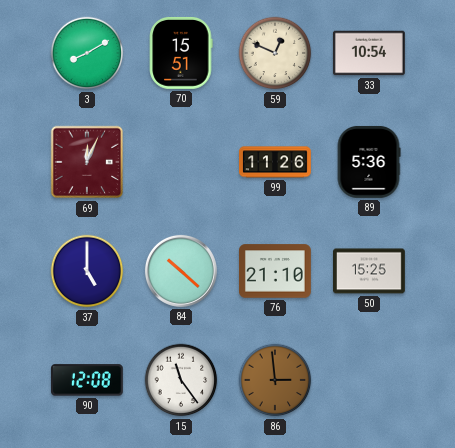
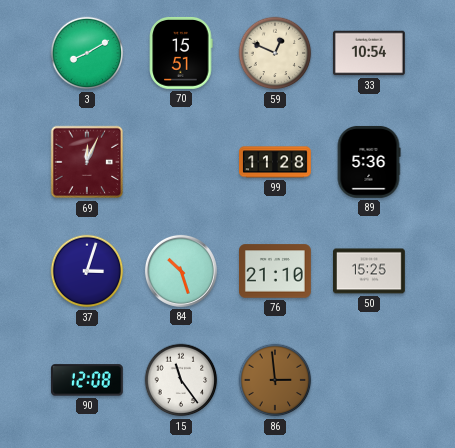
99: 11:26 -> 11:28 (276, 162)
37: 5:00 -> 3:03 (87, 271)
84: 10:22 -> 10:27 (181, 271)
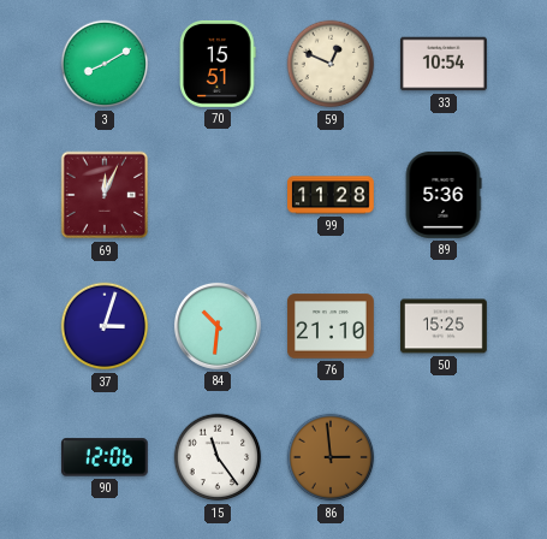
84: 10:27 -> 10:31 (218, 326)
90: 12:08 -> 12:06 (105, 457)
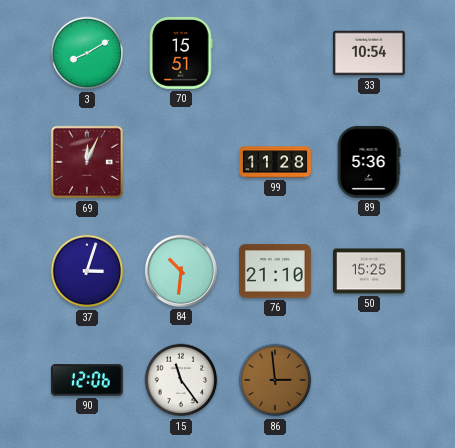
59: 12:49 -> none (331, 64)
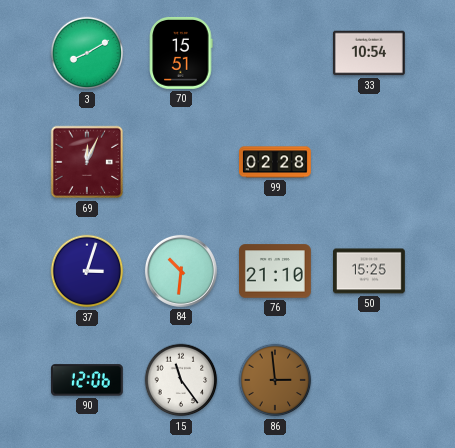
99: 11:28 -> 02:28 (276, 162)
89: 5:36 -> none (369, 162)
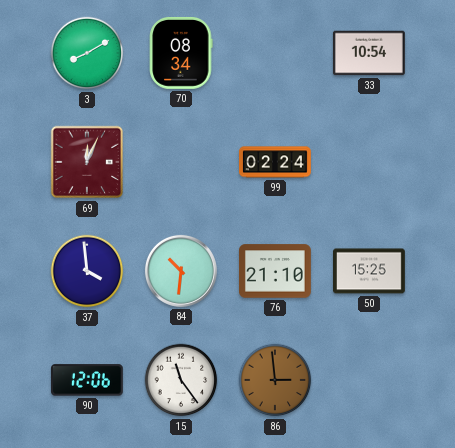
70: 15:51 -> 08:34 (181, 53)
99: 02:28 -> 02:24 (276, 162)
37: 3:03 -> 3:59 (87, 271)
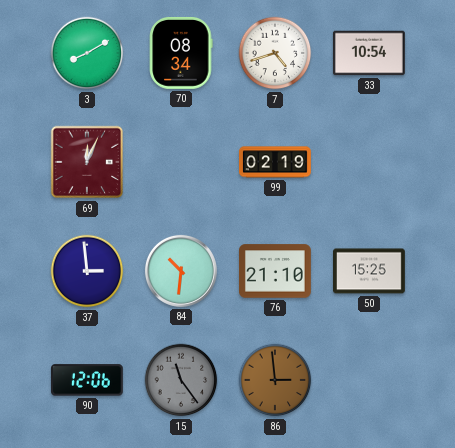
7: none -> 4:42 (275, 53)
99: 02:24 -> 02:19 (276, 162)
37: 3:59 -> 2:59 (87, 271)
15 dial: white -> grey (181, 380)
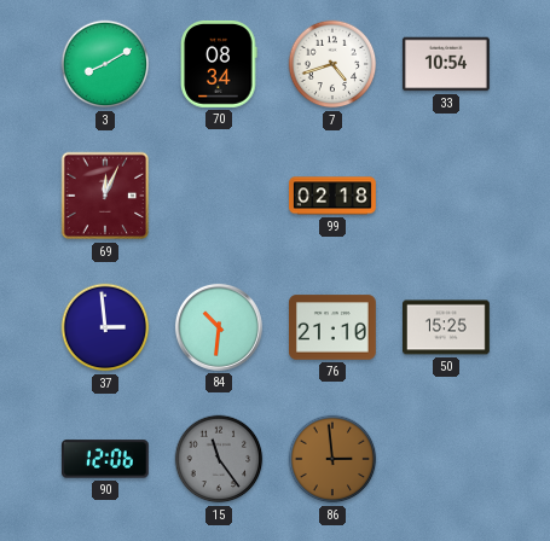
99: 02:19 -> 02:18 (334, 196)
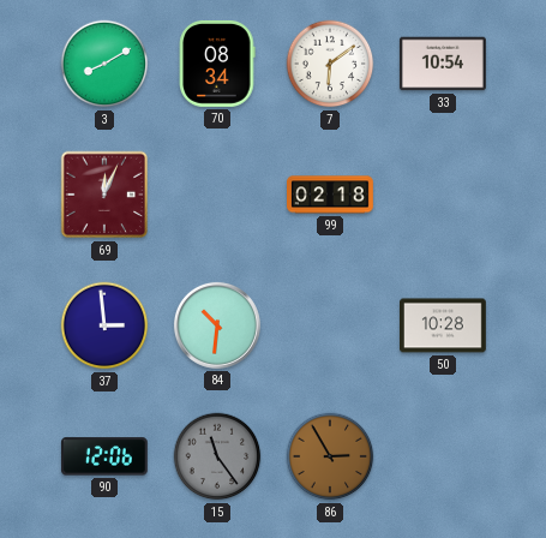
7: 4:42 -> 6:09 (330, 64)
76: 21:10 -> none (334, 327)
50: 15:25 -> 10:28 (444, 325)
86: 2:59 -> 2:55 (330, 456)
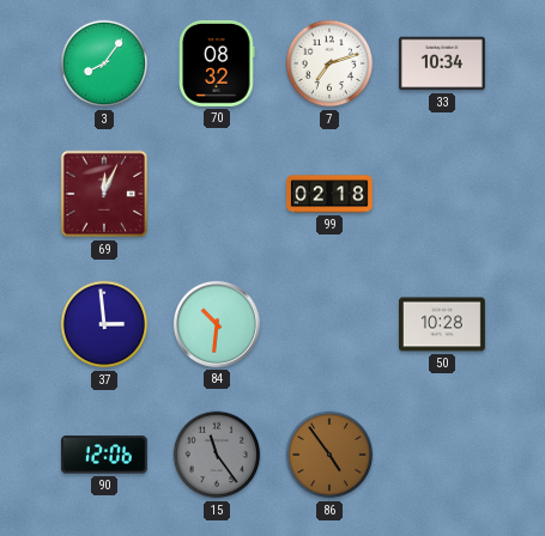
3: 8:10 -> 8:06 (104, 63)
70: 08:34 -> 08:32 (217, 63)
7: 6:09 -> 7:12 (329, 63)
33: 10:54 -> 10:34 (442, 63)
86: 2:55 -> 4:54 (329, 455)
